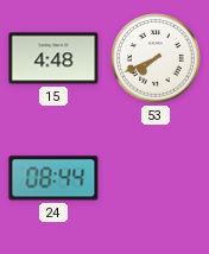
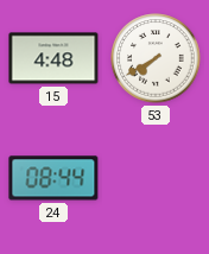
53: 7:41 -> 7:40 (156, 58)
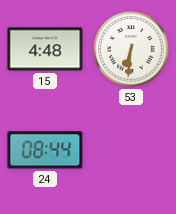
53: 7:40 -> 6:31 (131, 49)
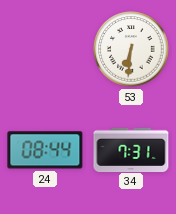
15: 4:48 -> none (45, 49)
34: none -> 7:31 (131, 149)
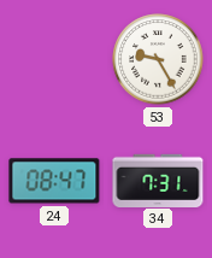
53: 6:31 -> 9:25 (158, 59)
24: 08:44 -> 08:47 (54, 181)
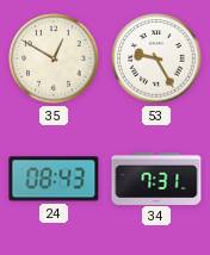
35: none -> 12:50 (54, 58)
24: 08:47 -> 08:43 (54, 179)
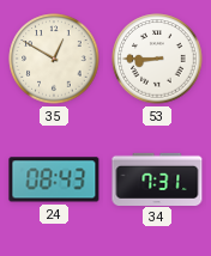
53: 9:25 -> 8:45 (157, 59)
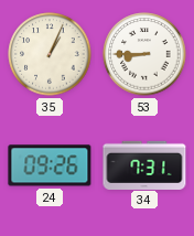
35: 12:50 -> 1:04 (50, 54)
24: 08:43 -> 09:26 (50, 165)
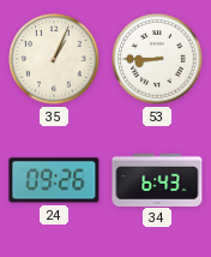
34: 7:31 -> 6:43 (157, 179)
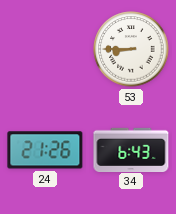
35: 1:04 -> none (54, 59)
24: 09:26 -> 21:26 (45, 150)
